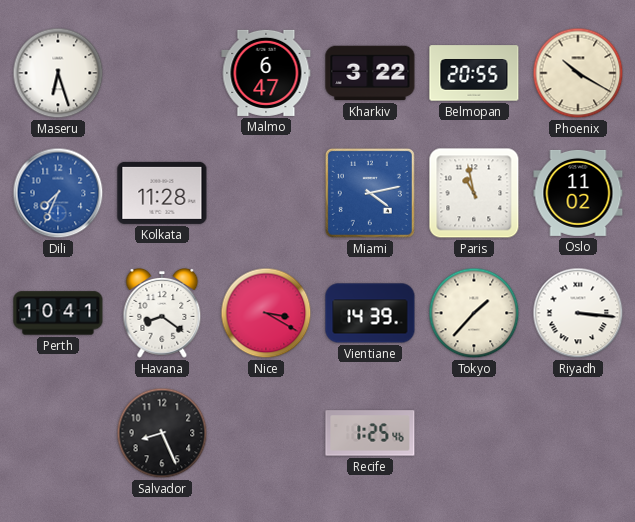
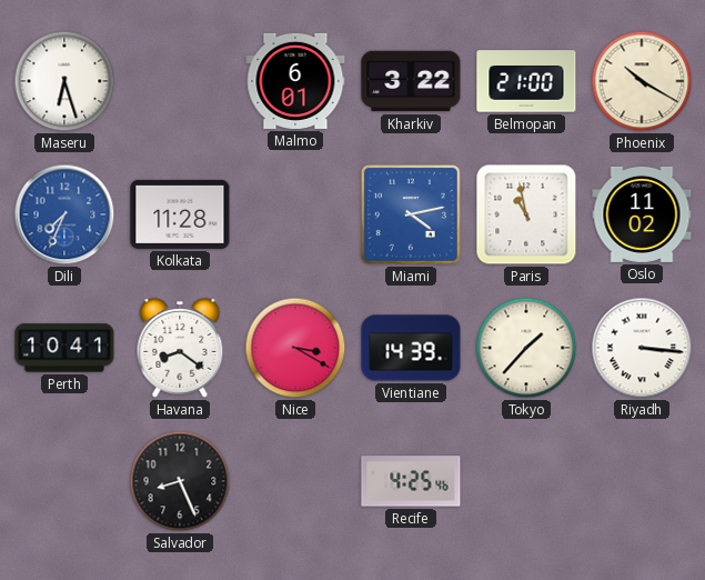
Malmo: 6:47 -> 6:01 (295, 81)
Belmopan: 20:55 -> 21:00 (526, 81)
Recife: 1:25 -> 4:25 (411, 481)
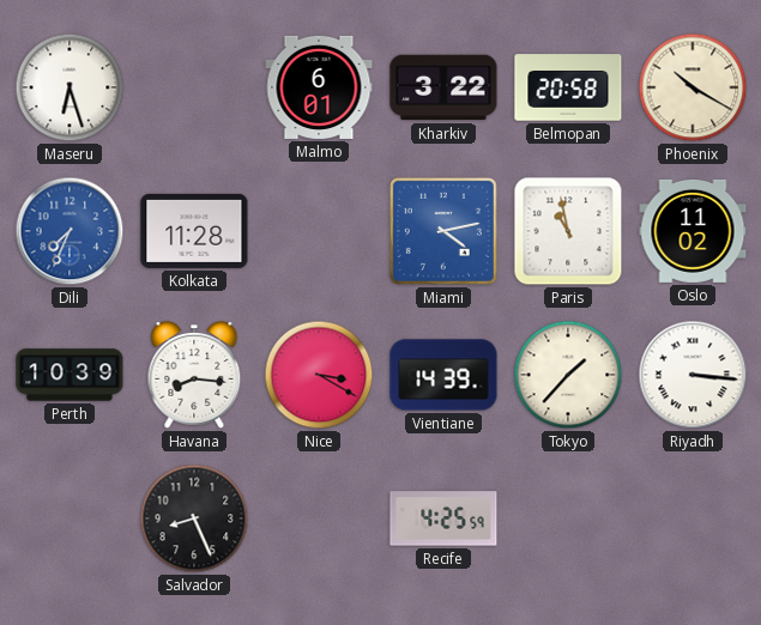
Belmopan: 21:00 -> 20:58 (568, 87)
Perth: 10:41 -> 10:39 (70, 375)
Havana: 8:21 -> 8:16 (194, 375)
Recife: 4:25:46 -> 4:25:59 (443, 518)
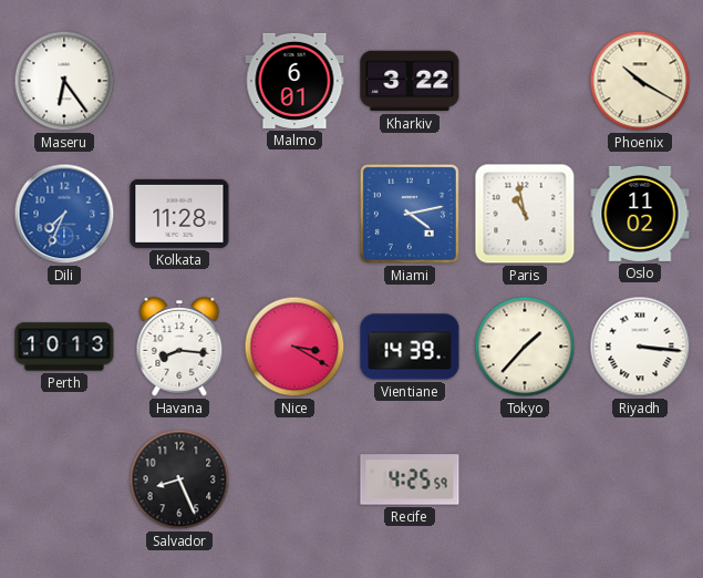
Maseru: 6:27 -> 6:24 (64, 81)
Belmopan: 20:58 -> none (568, 87)
Perth: 10:39 -> 10:13 (64, 347)
